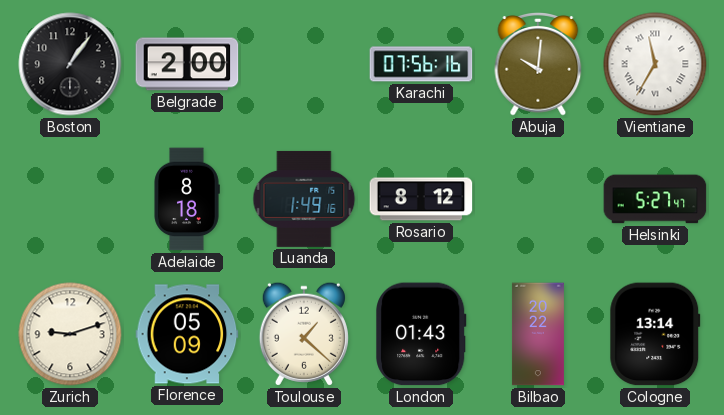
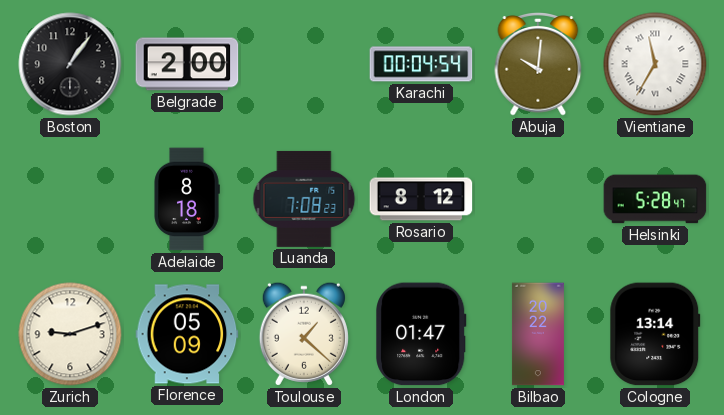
Karachi: 07:56 -> 00:04 (421, 64)
Luanda: 1:49 -> 7:08 (304, 199)
Helsinki: 5:27 -> 5:28 (655, 199)
London: 01:43 -> 01:47 (421, 334)
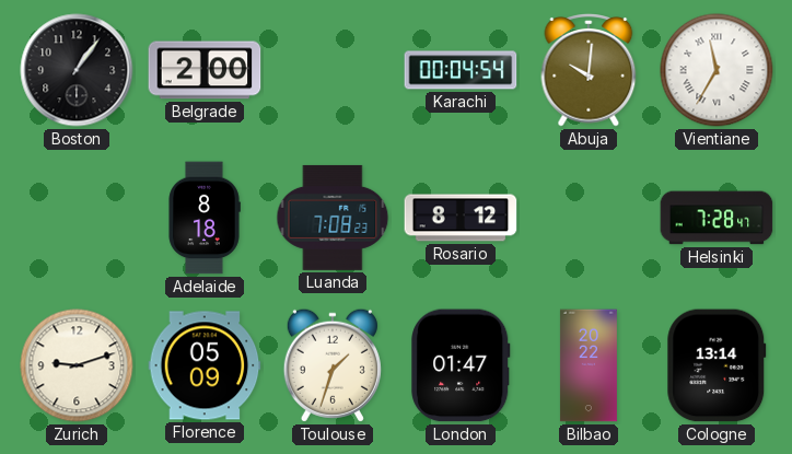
Helsinki: 5:28 -> 7:28 (717, 218)
Toulouse: 1:22 -> 1:33 (333, 365)
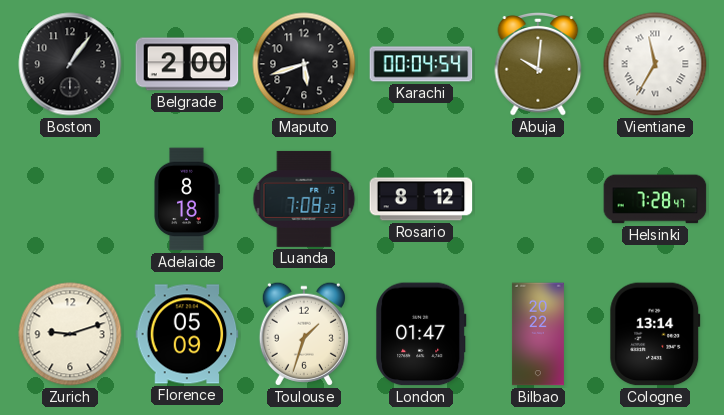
Maputo: none -> 5:42 (304, 64)
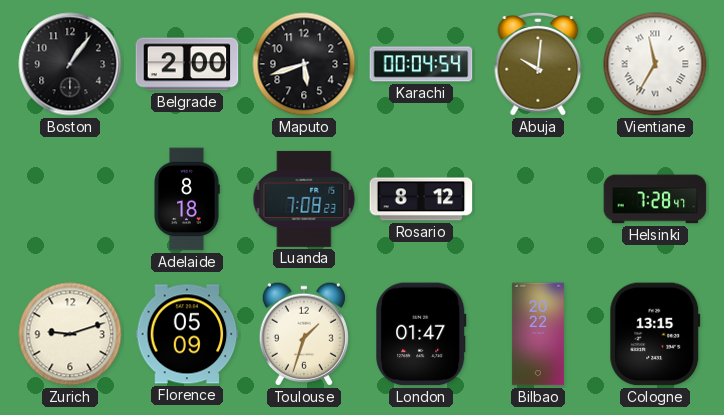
Cologne: 13:14 -> 13:15 (655, 334)
